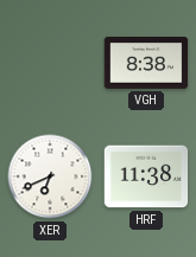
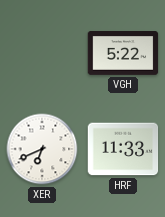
VGH: 8:38 -> 5:22 (123, 54)
HRF: 11:38 -> 11:33 (123, 149)
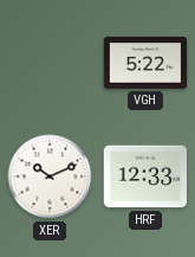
XER: 6:41 -> 10:11 (50, 176)
HRF: 11:33 -> 12:33 (145, 176)
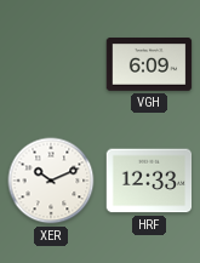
VGH: 5:22 -> 6:09 (149, 65)
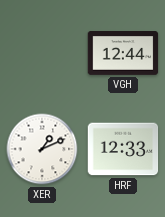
VGH: 6:09 -> 12:44 (123, 54)
XER: 10:11 -> 1:11 (42, 149)
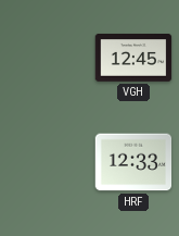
VGH: 12:44 -> 12:45 (133, 59)
XER: 1:11 -> none (42, 149)
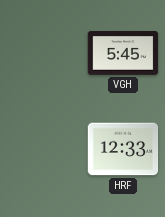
VGH: 12:45 -> 5:45 (123, 54)
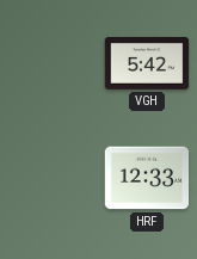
VGH: 5:45 -> 5:42 (147, 64)
